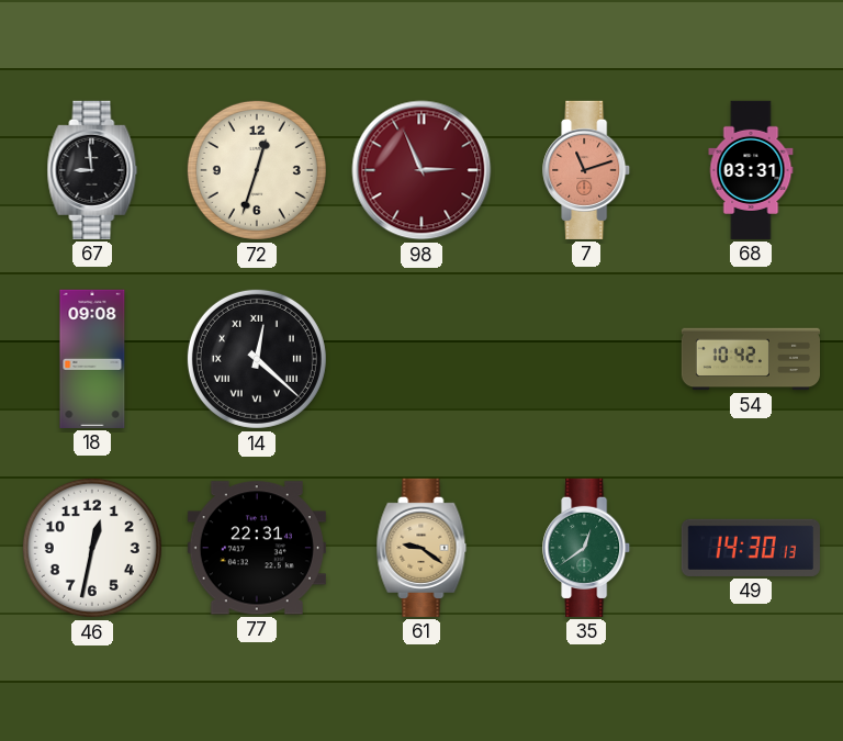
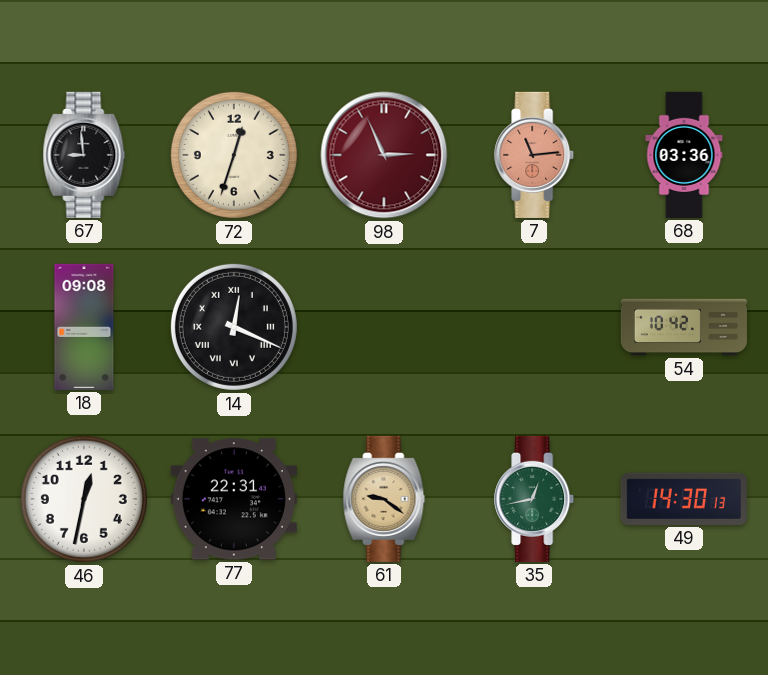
7: 11:12 -> 11:14 (535, 155)
68: 03:31 -> 03:36 (684, 155)
14: 12:22 -> 12:19 (234, 327)
35: 12:39 -> 12:43 (535, 499)
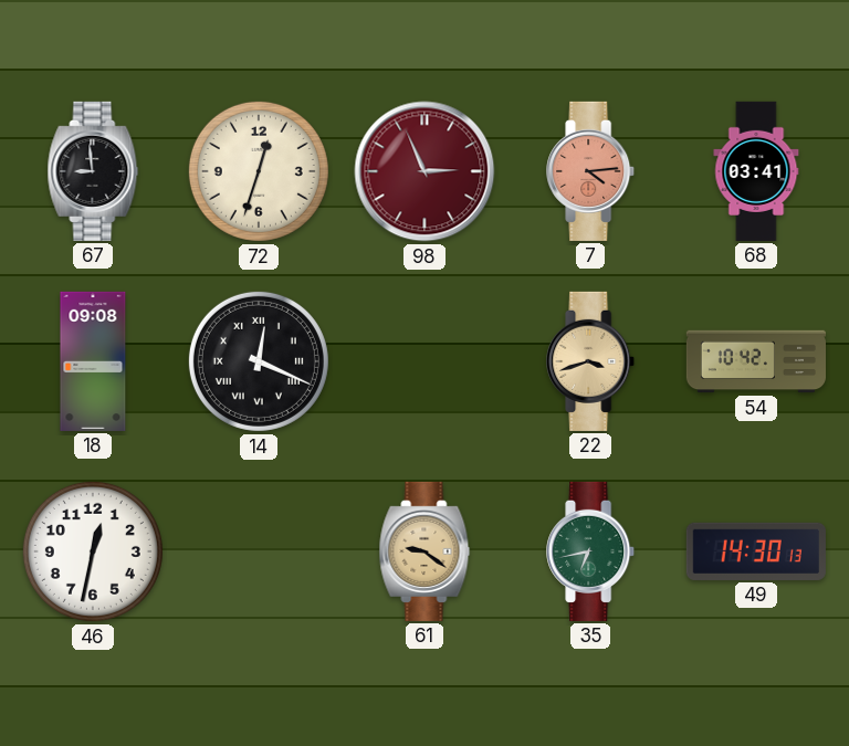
7: 11:14 -> 4:14 (591, 171)
68: 03:36 -> 03:41 (756, 171)
22: none -> 3:42 (591, 361)
77: 22:31 -> none (234, 499)
35: 12:43 -> 6:43 (591, 551)
